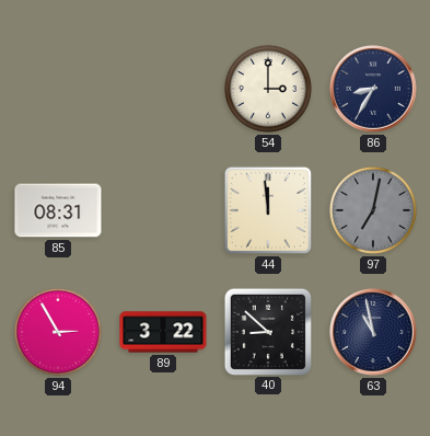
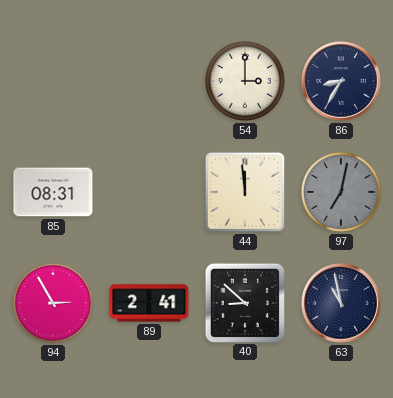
89: 3:22 -> 2:41 (149, 303)
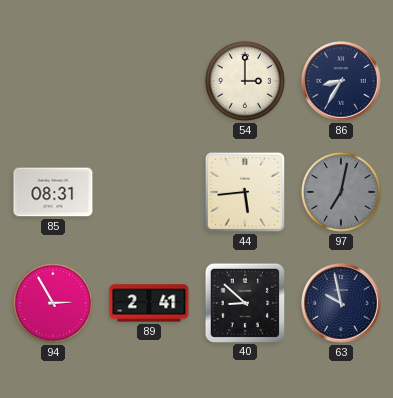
44: 11:59 -> 5:44 (245, 192)
63: 10:58 -> 9:58 (341, 303)
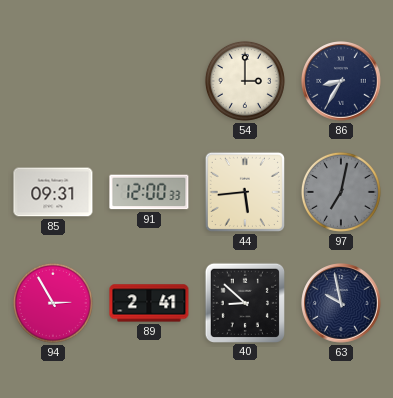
85: 08:31 -> 09:31 (53, 192)
91: none -> 12:00 (149, 192)
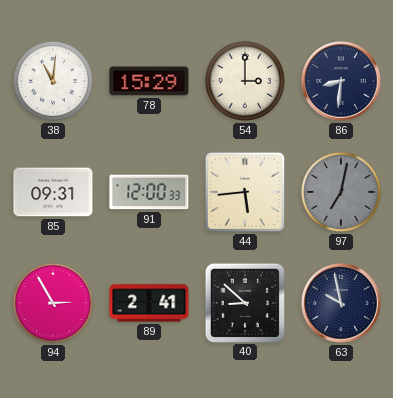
38: none -> 11:01 (53, 81)
78: none -> 15:29 (149, 81)
86: 8:35 -> 8:31 (341, 81)
